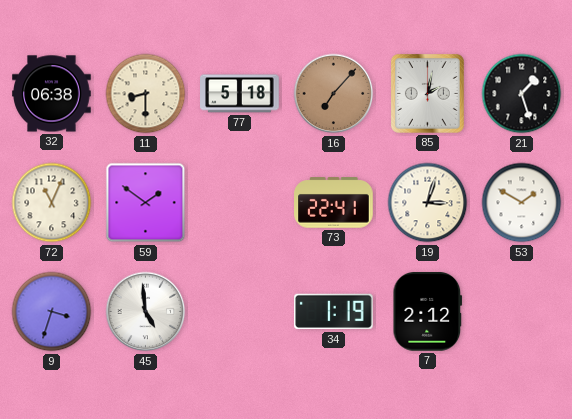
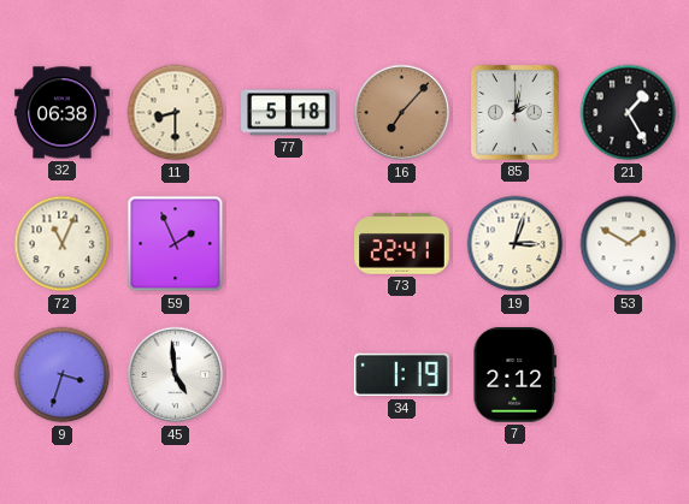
21: 1:27 -> 1:25 (629, 113)
59: 1:51 -> 1:56 (176, 244)
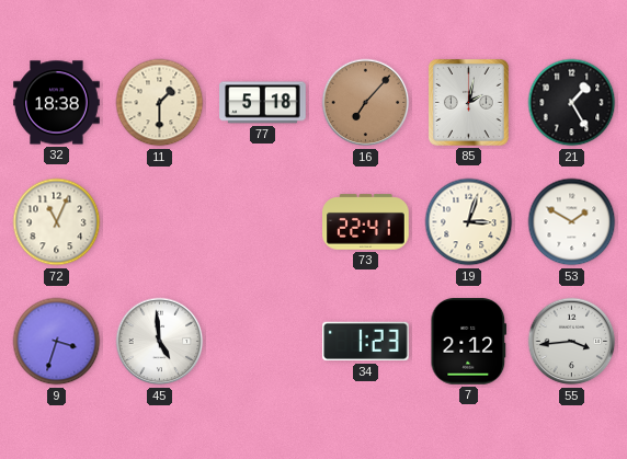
32: 06:38 -> 18:38 (57, 103)
11: 8:30 -> 1:30 (160, 103)
59: 1:56 -> none (176, 244)
34: 1:19 -> 1:23 (366, 342)
55: none -> 3:44 (572, 342)
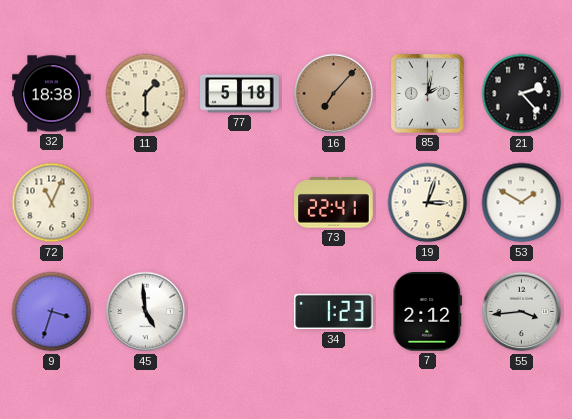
21: 1:25 -> 2:23 (522, 94)
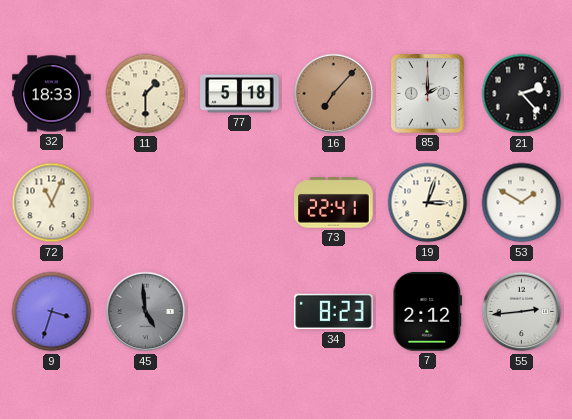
32: 18:38 -> 18:33 (52, 94)
85: 2:02 -> 2:00 (427, 93)
45 dial: white -> grey (146, 312)
34: 1:23 -> 8:23 (334, 312)
55: 3:44 -> 2:44 (522, 312)
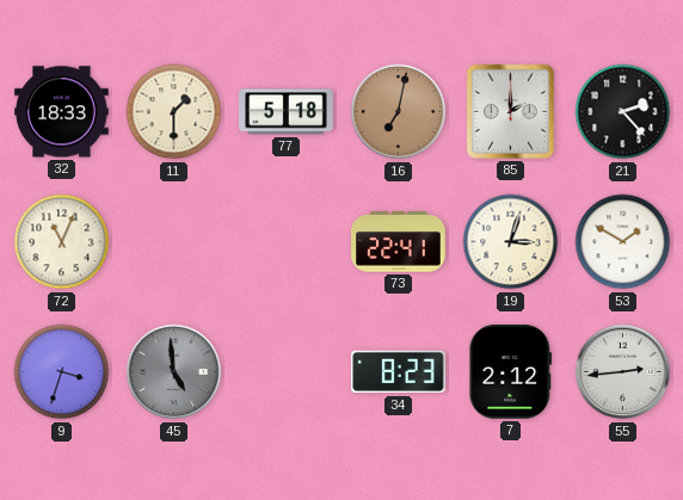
16: 7:07 -> 7:02 (399, 112)
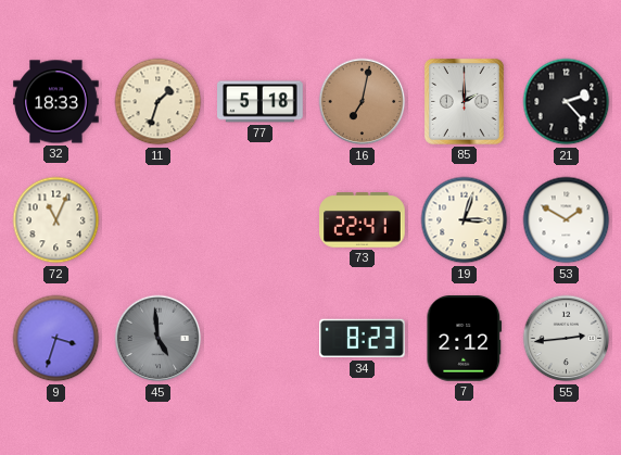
11: 1:30 -> 1:33 (159, 102)
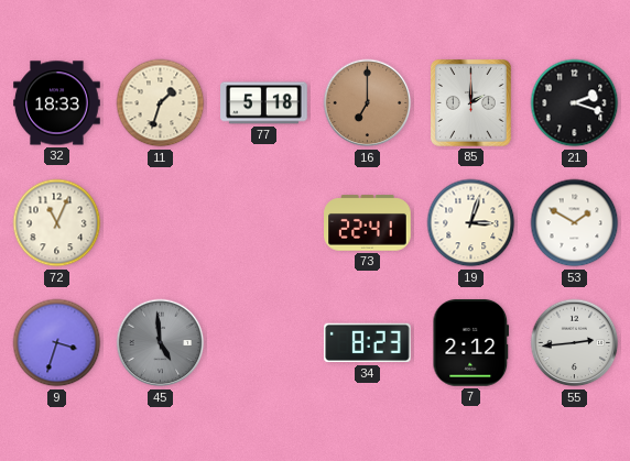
16: 7:02 -> 7:00 (368, 103)
21: 2:23 -> 2:18 (575, 103)
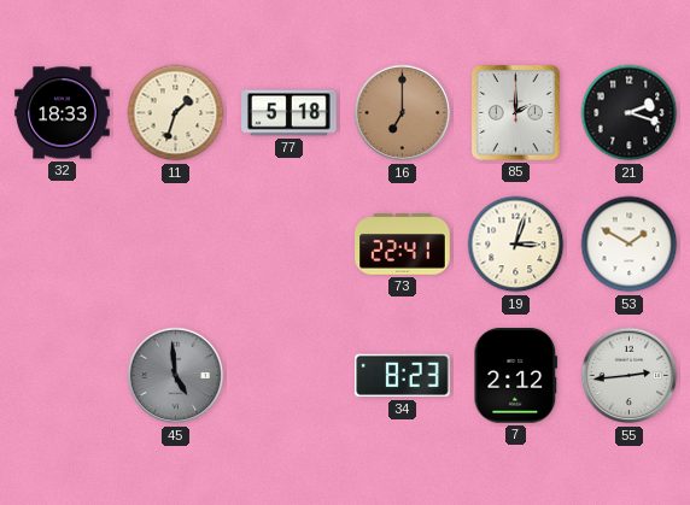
72: 11:04 -> none (57, 223)
9: 3:33 -> none (57, 343)
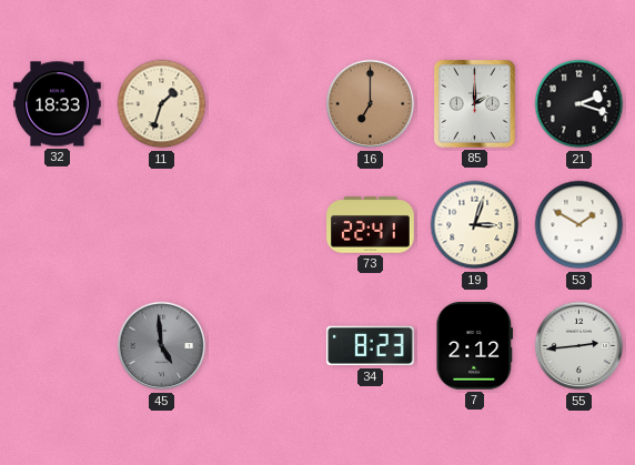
77: 5:18 -> none (290, 113)
